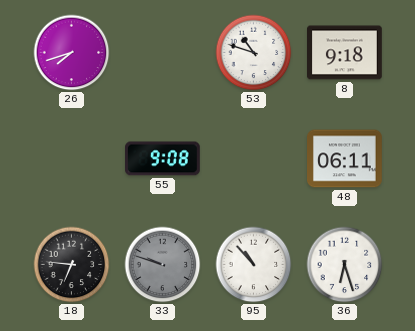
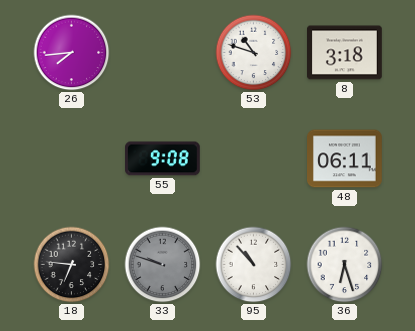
26: 7:42 -> 7:44 (72, 53)
8: 9:18 -> 3:18 (345, 53)
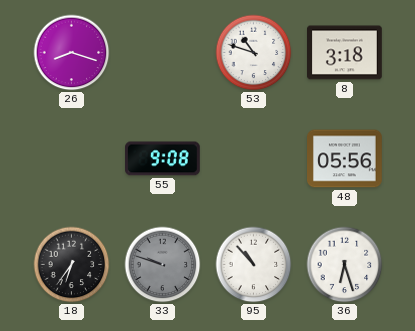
26: 7:44 -> 8:18 (72, 53)
48: 06:11 -> 05:56 (345, 159)
18: 6:46 -> 6:36 (72, 265)
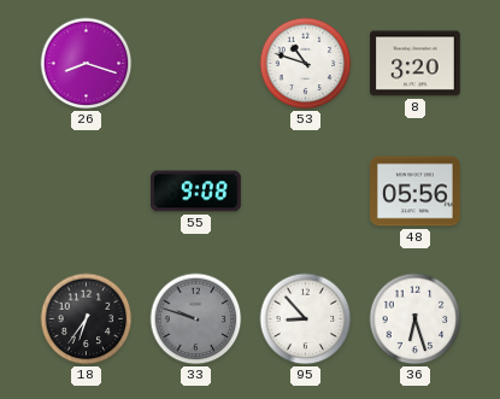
8: 3:18 -> 3:20 (416, 64)
95: 10:53 -> 8:53 (306, 319)
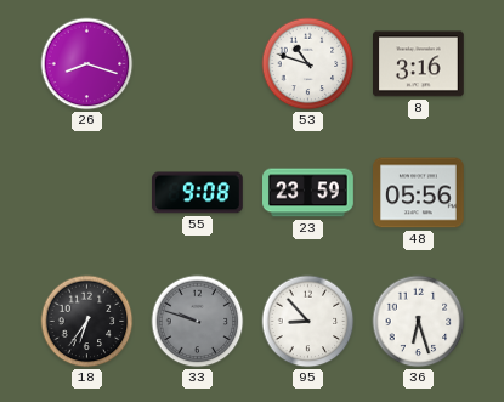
8: 3:20 -> 3:16 (419, 64)
23: none -> 23:59 (308, 193)
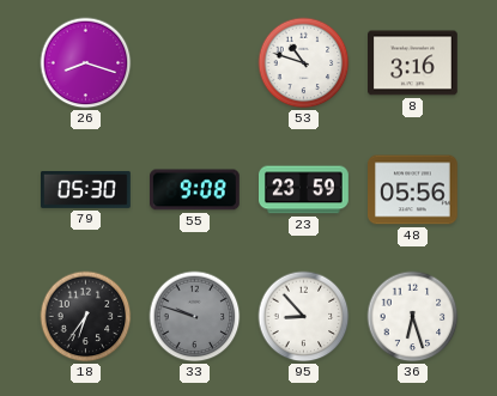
79: none -> 05:30 (86, 189)
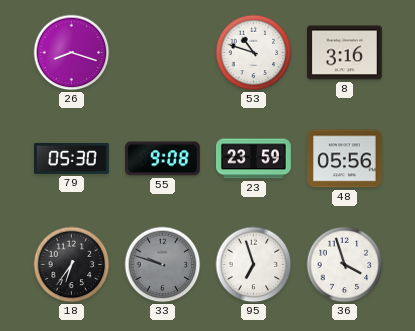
95: 8:53 -> 6:57 (254, 265)
36: 6:27 -> 3:57 (345, 265)
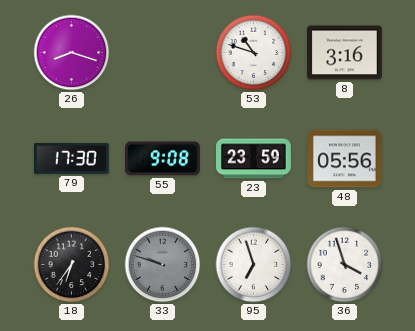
79: 05:30 -> 17:30 (72, 158)
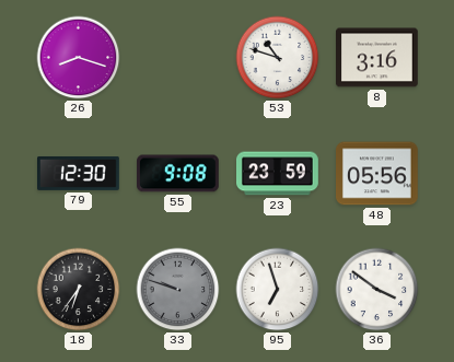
79: 17:30 -> 12:30 (79, 173)
36: 3:57 -> 3:51 (377, 290)
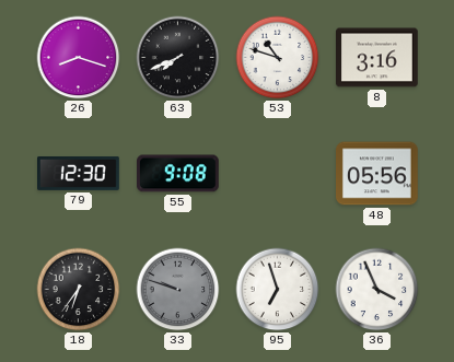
63: none -> 7:41 (178, 58)
23: 23:59 -> none (278, 174)
36: 3:51 -> 3:56 (377, 290)
